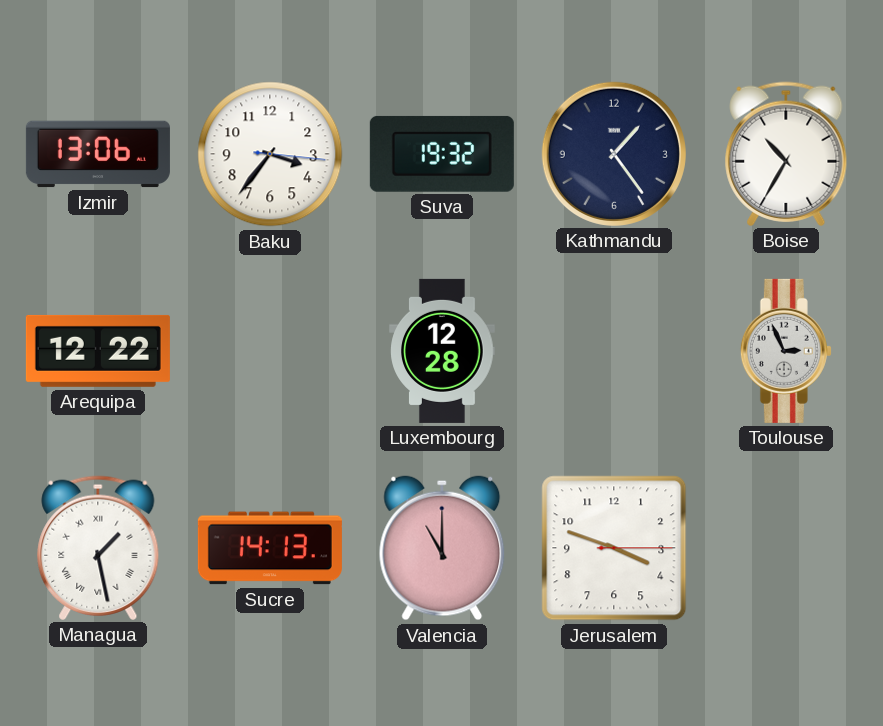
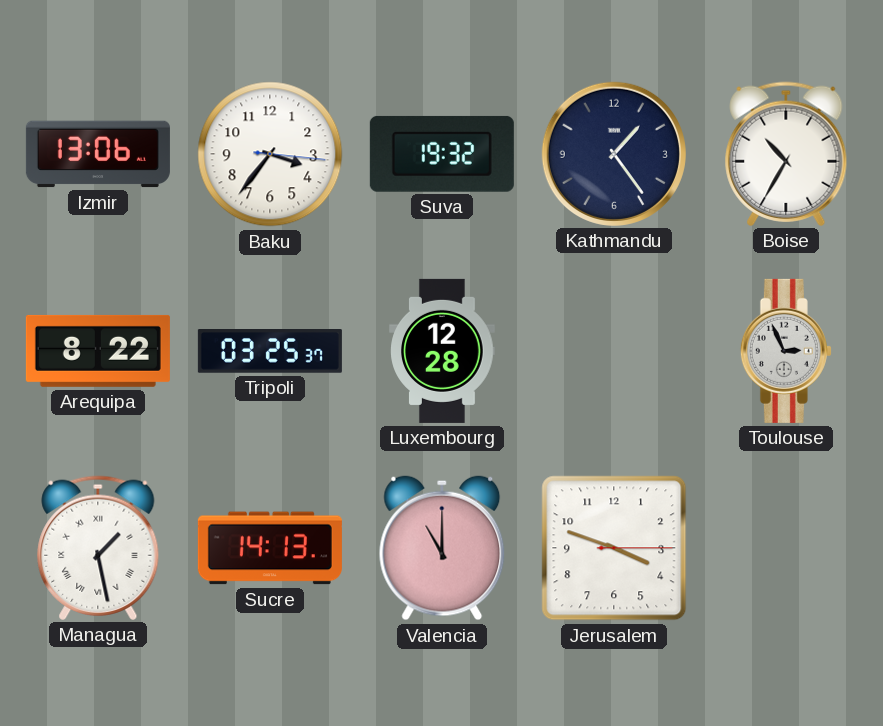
Arequipa: 12:22 -> 8:22 (98, 351)
Tripoli: none -> 03:25 (270, 351)
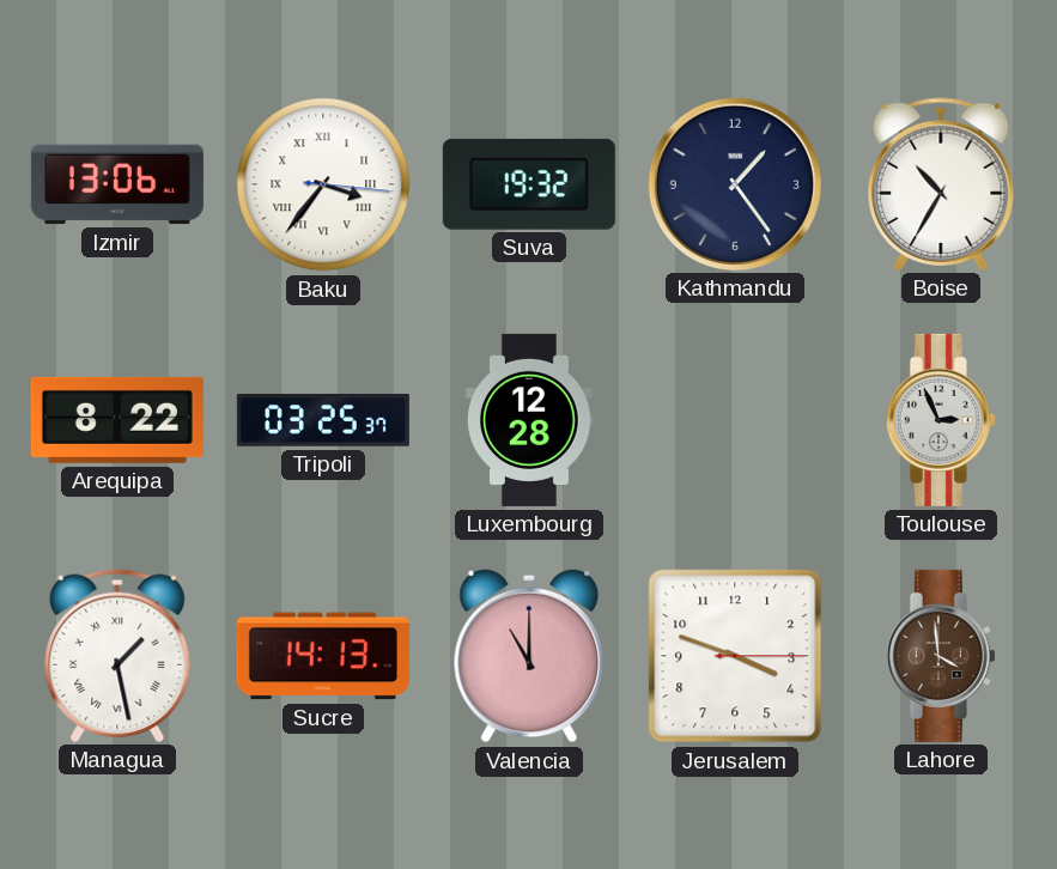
Baku numerals: Arabic -> Roman (323, 184)
Lahore: none -> 3:59 (941, 656)
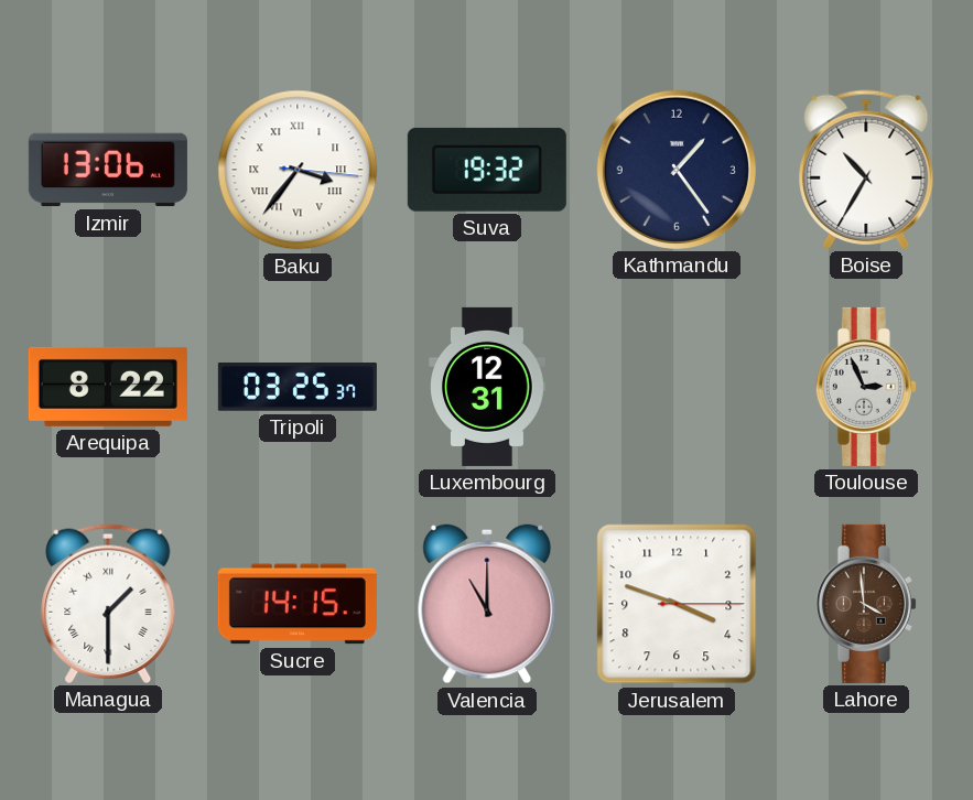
Luxembourg: 12:28 -> 12:31 (487, 387)
Managua: 1:28 -> 1:30 (108, 604)
Sucre: 14:13 -> 14:15 (298, 604)
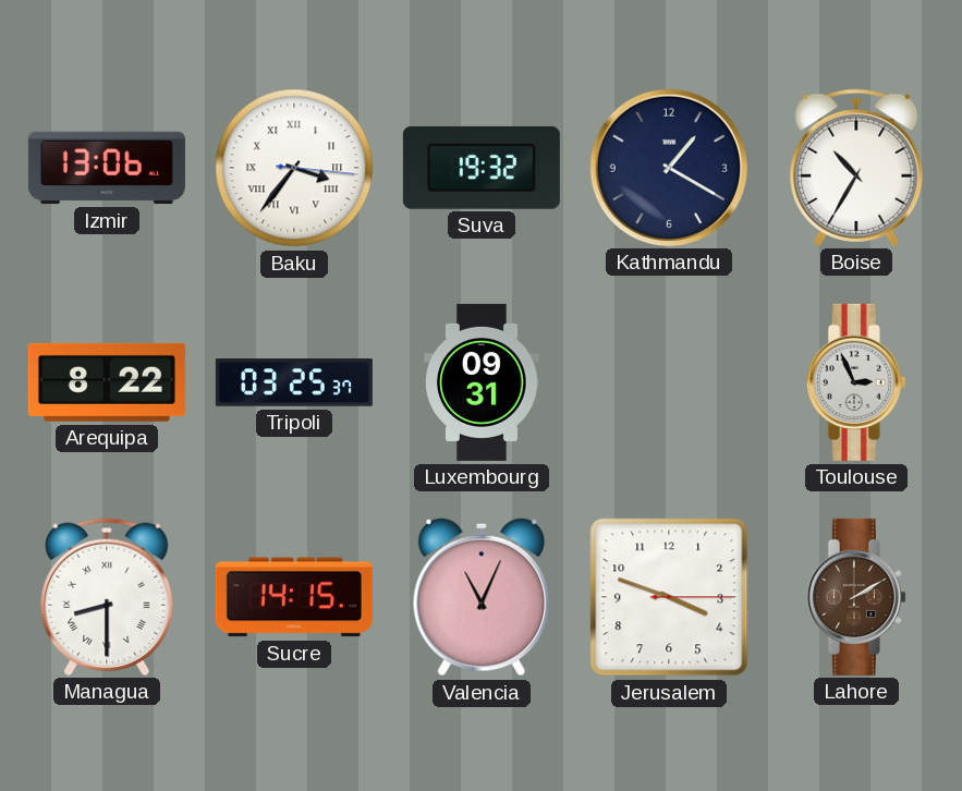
Kathmandu: 1:24 -> 1:20 (669, 168)
Luxembourg: 12:31 -> 09:31 (482, 382)
Managua: 1:30 -> 8:30 (107, 597)
Valencia: 11:00 -> 11:04 (482, 597)
Lahore: 3:59 -> 2:10 (856, 597)
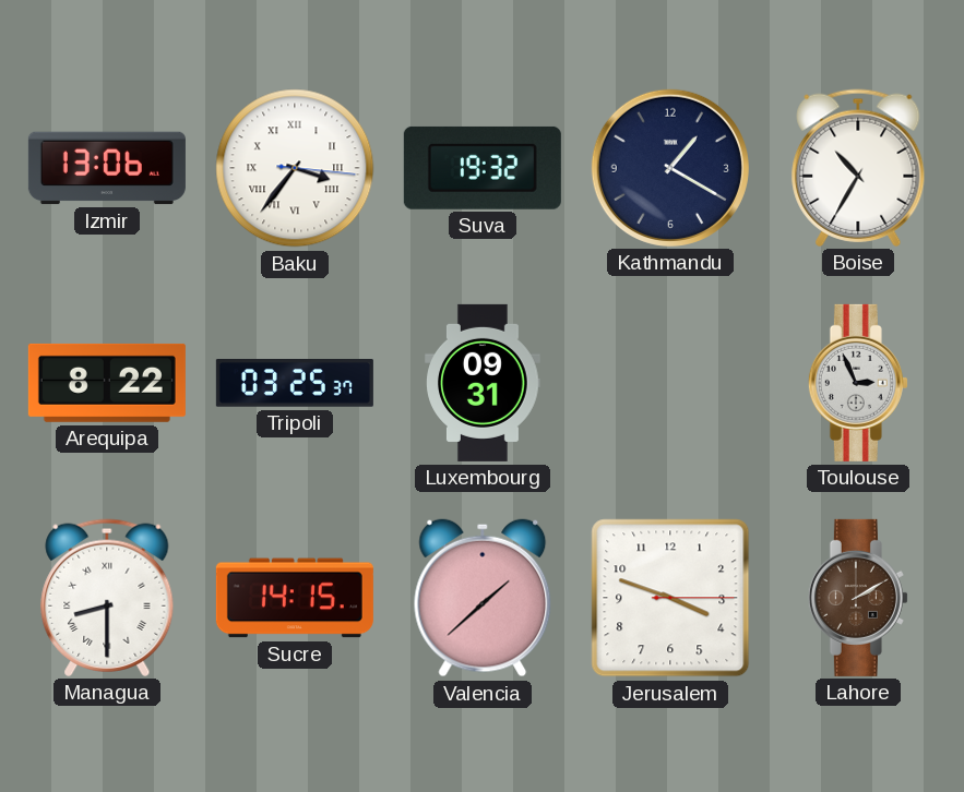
Valencia: 11:04 -> 1:38 (483, 598)
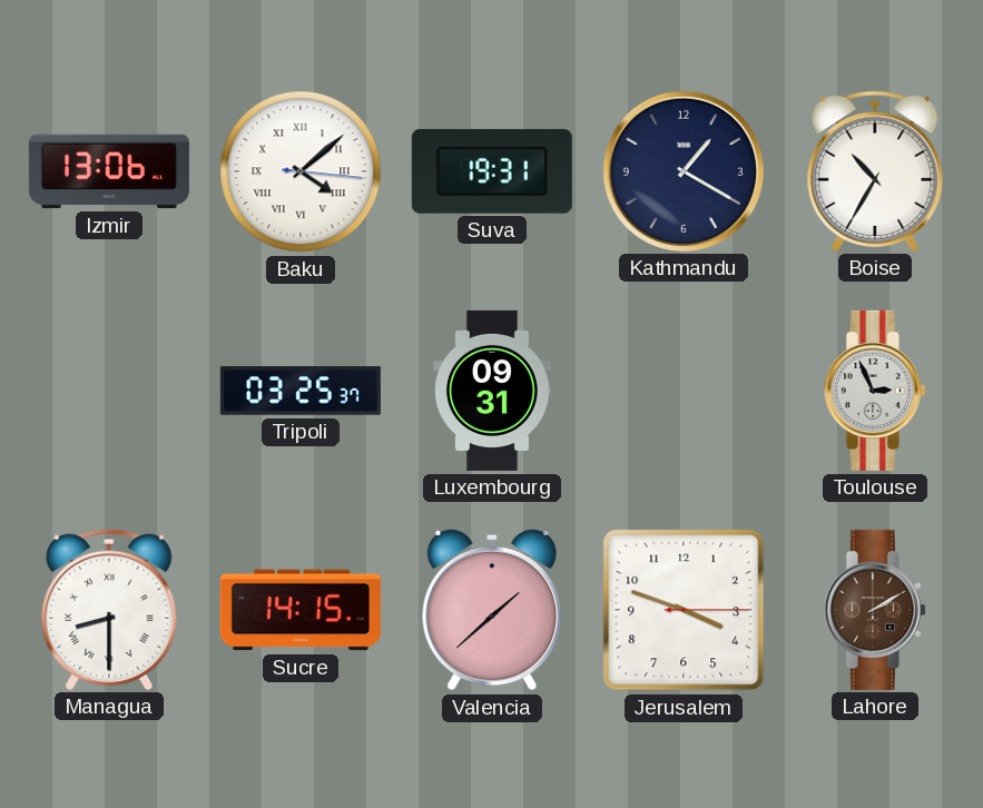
Baku: 3:36 -> 4:08 (301, 171)
Suva: 19:32 -> 19:31 (492, 171)
Arequipa: 8:22 -> none (107, 383)
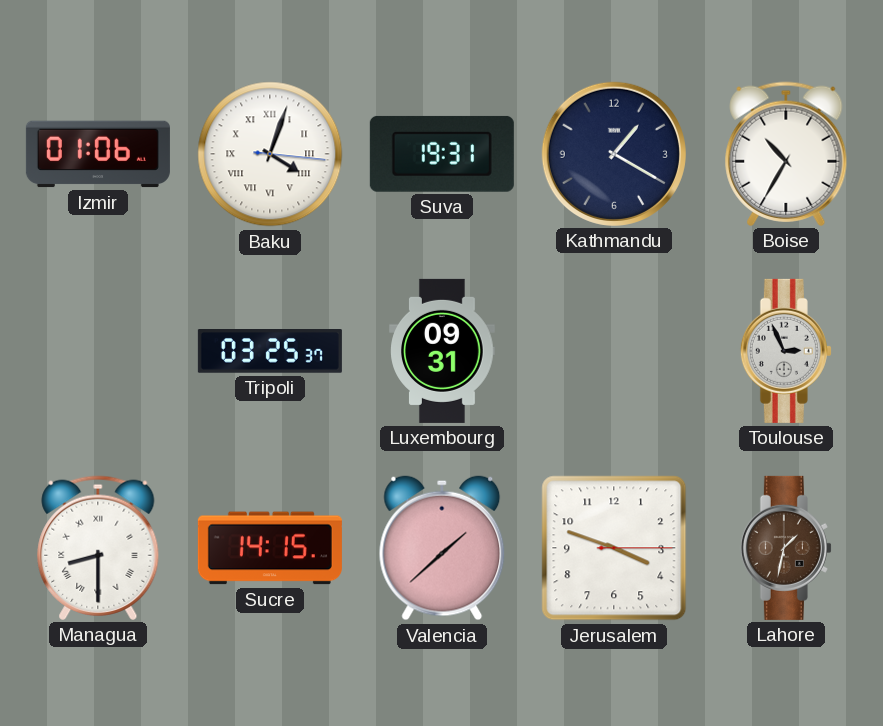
Izmir: 13:06 -> 01:06 (98, 154)
Baku: 4:08 -> 4:03 (270, 154)
Lahore: 2:10 -> 1:32 (786, 548)
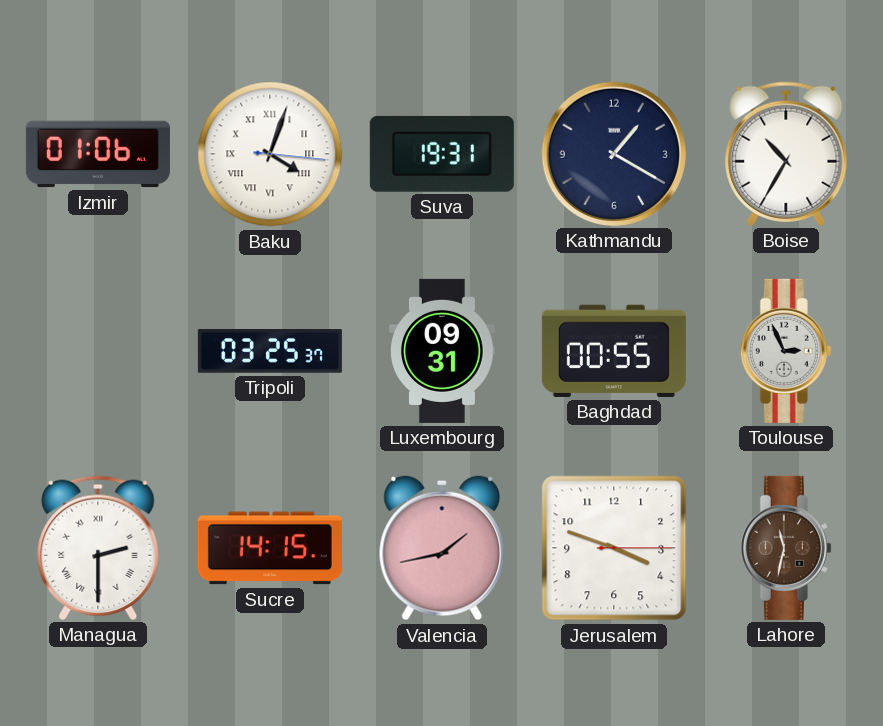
Baghdad: none -> 00:55 (614, 351)
Managua: 8:30 -> 2:30 (98, 548)
Valencia: 1:38 -> 1:43 (442, 548)
Lahore: 1:32 -> 11:32 (786, 548)
